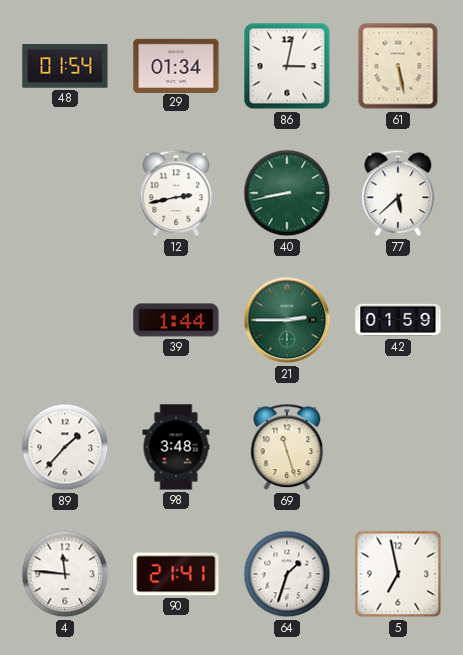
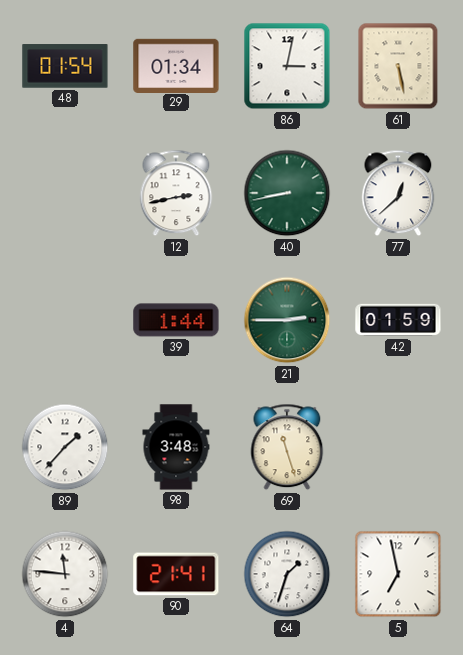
77: 5:38 -> 12:38 (398, 193)
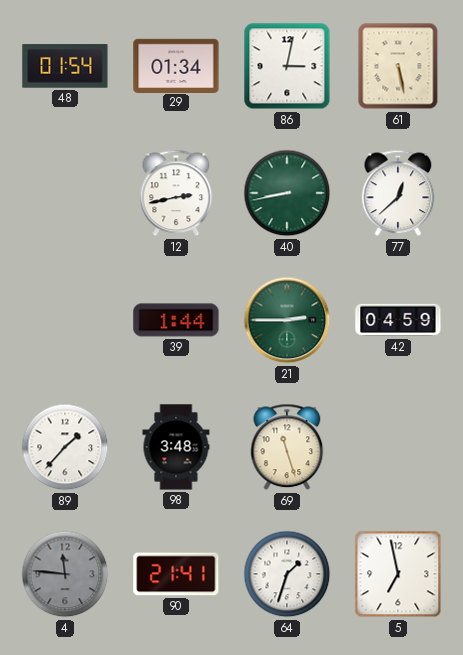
42: 01:59 -> 04:59 (398, 320)
4 dial: white -> grey (65, 574)
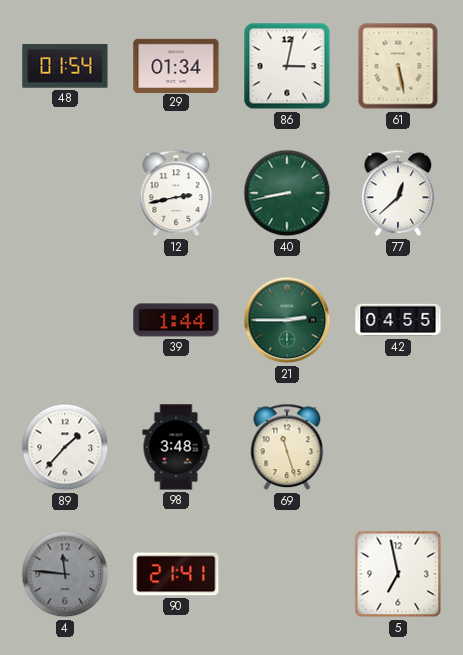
42: 04:59 -> 04:55 (398, 320)
64: 1:33 -> none (287, 574)
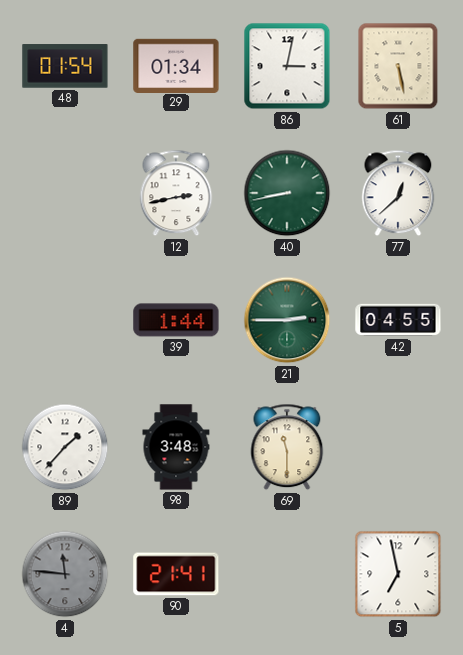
69: 11:27 -> 11:30 (287, 447)
